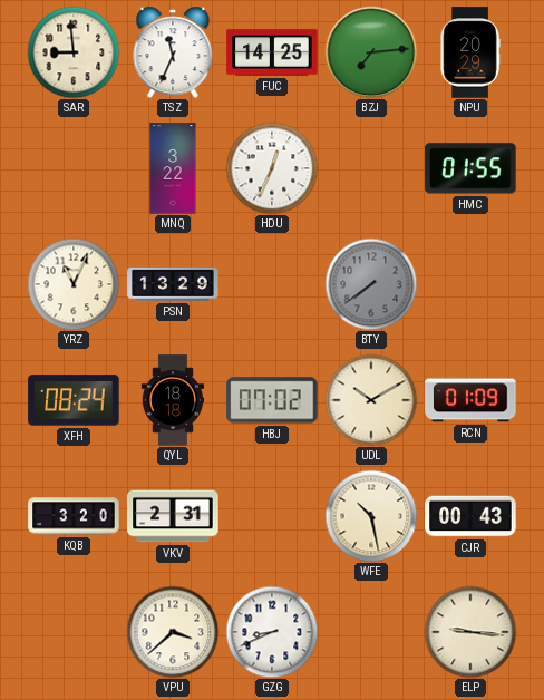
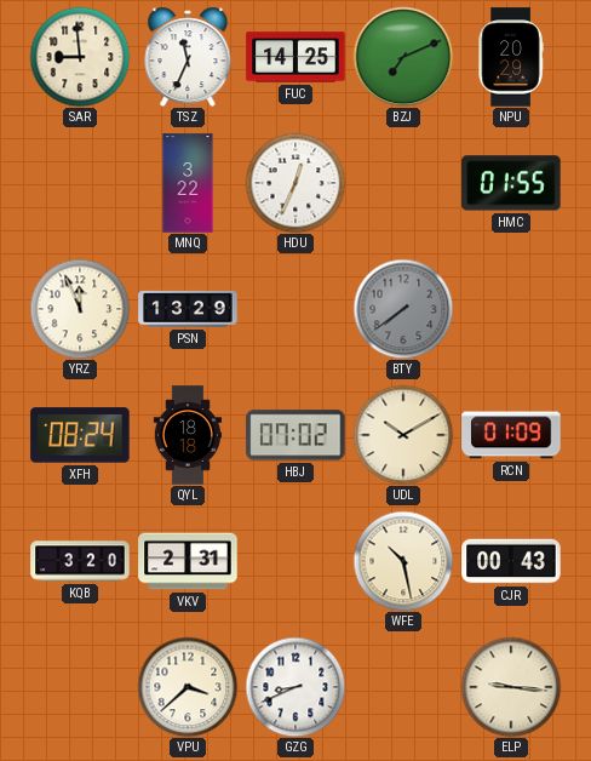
BZJ: 7:14 -> 7:11 (403, 57)
YRZ: 11:04 -> 11:56 (80, 309)
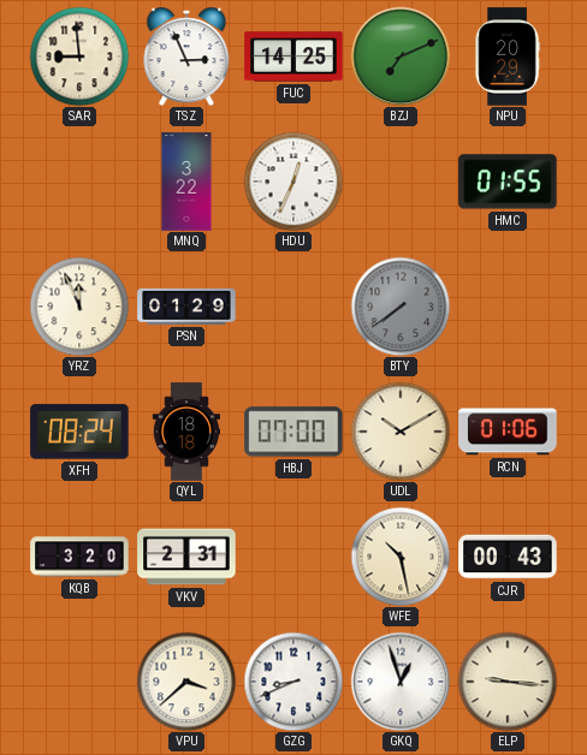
TSZ: 11:34 -> 2:56 (186, 57)
PSN: 13:29 -> 01:29 (186, 307)
HBJ: 07:02 -> 07:00 (293, 432)
RCN: 01:09 -> 01:06 (508, 432)
GKQ: none -> 12:57 (401, 682)
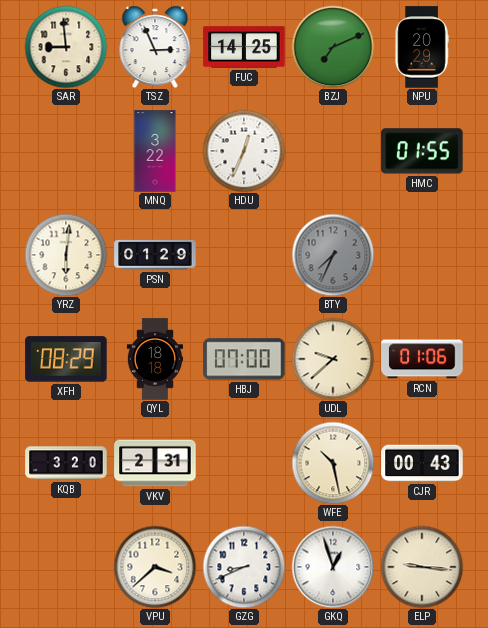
YRZ: 11:56 -> 6:01 (66, 255)
BTY: 7:39 -> 7:34 (333, 255)
XFH: 08:24 -> 08:29 (66, 359)
UDL: 10:10 -> 9:38 (333, 359)
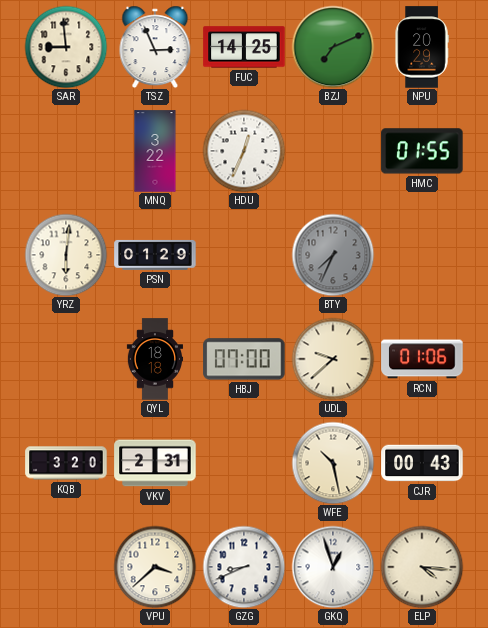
XFH: 08:29 -> none (66, 359)
ELP: 9:16 -> 4:16 (422, 567)
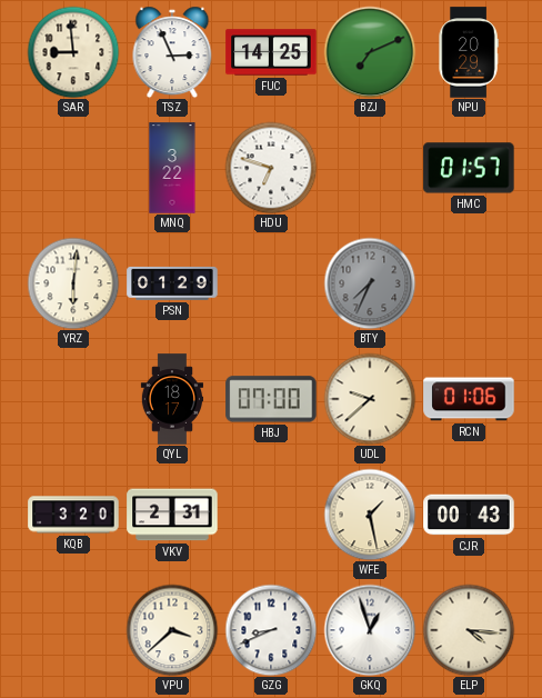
HDU: 12:34 -> 6:48 (271, 168)
HMC: 01:55 -> 01:57 (469, 168)
QYL: 18:18 -> 18:17 (172, 399)
WFE: 10:28 -> 1:28 (370, 515)
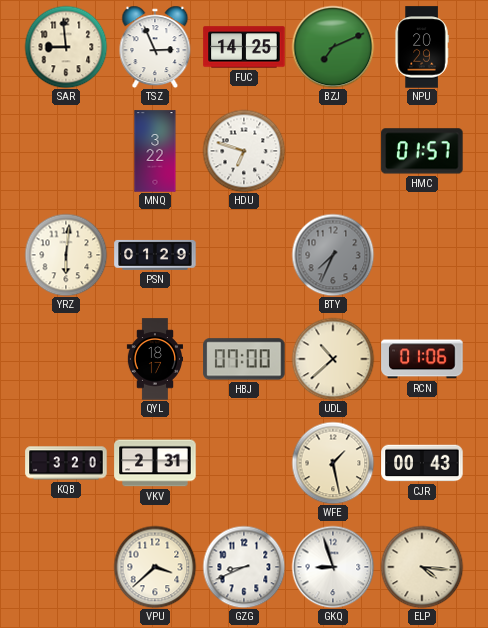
UDL: 9:38 -> 10:38 (333, 359)
GKQ: 12:57 -> 8:57 (333, 567)
